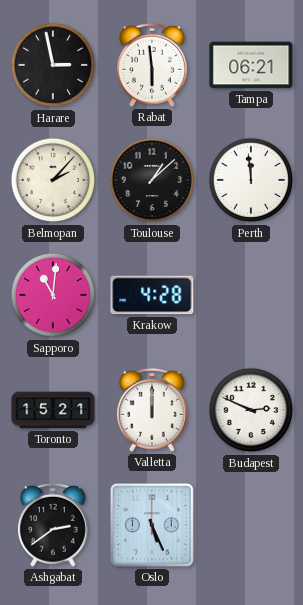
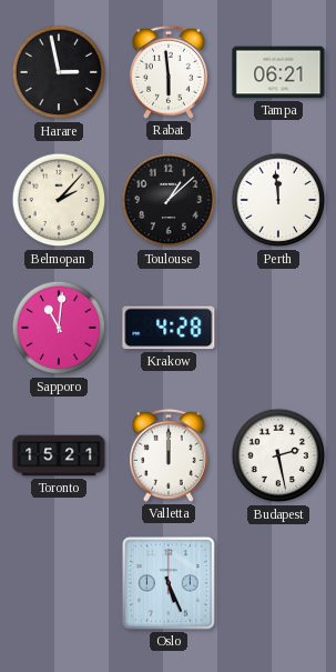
Budapest: 2:49 -> 2:28 (278, 455)
Ashgabat: 2:39 -> none (53, 525)
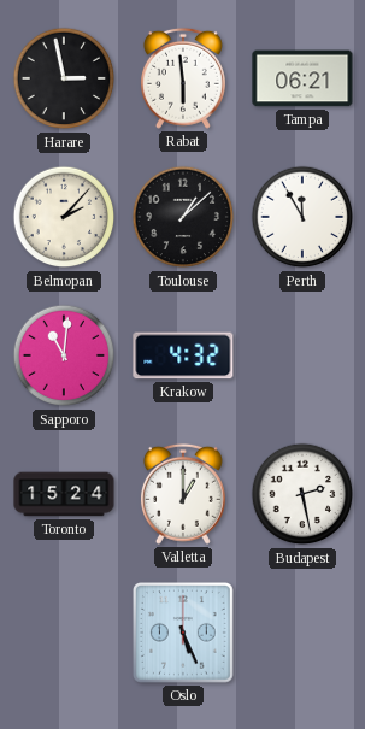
Perth: 11:59 -> 11:55 (302, 217)
Krakow: 4:28 -> 4:32 (183, 355)
Toronto: 15:21 -> 15:24 (64, 494)
Valletta: 12:00 -> 1:00 (183, 494)
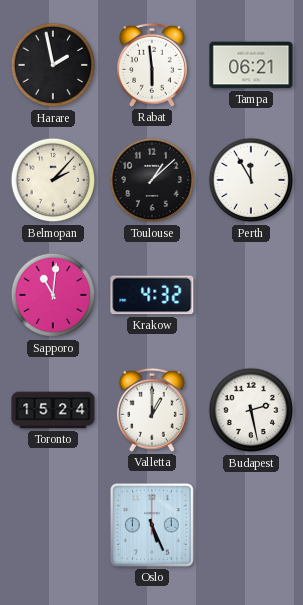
Harare: 2:58 -> 1:58 (53, 65)
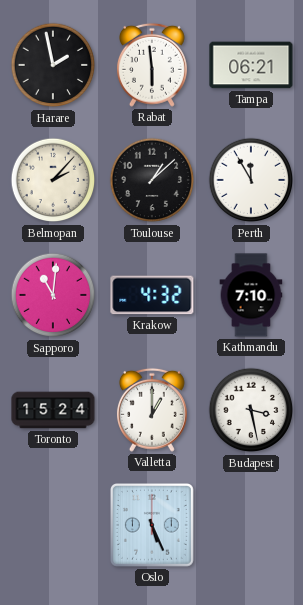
Kathmandu: none -> 7:10 (251, 295)
Budapest: 2:28 -> 3:28 (251, 410)
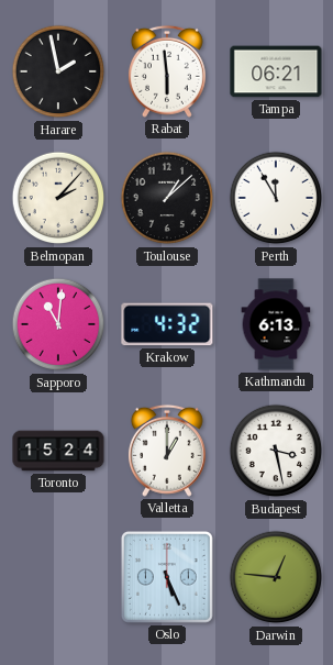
Kathmandu: 7:10 -> 6:13 (276, 324)
Darwin: none -> 12:46 (276, 577)
